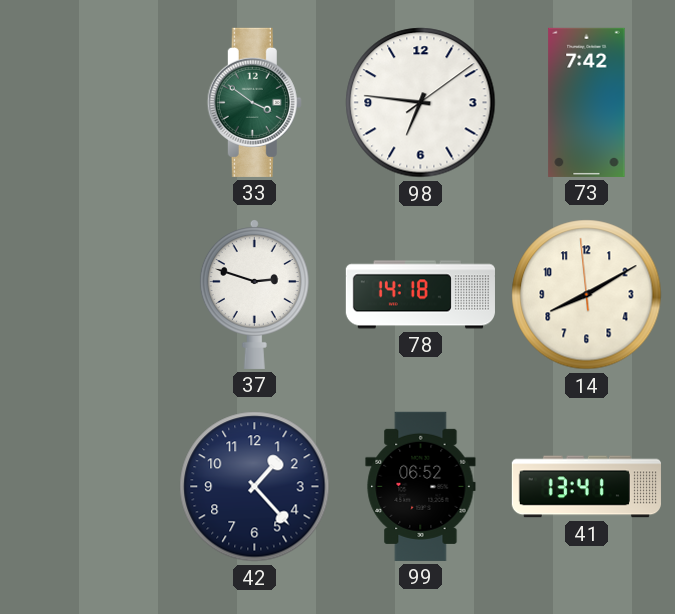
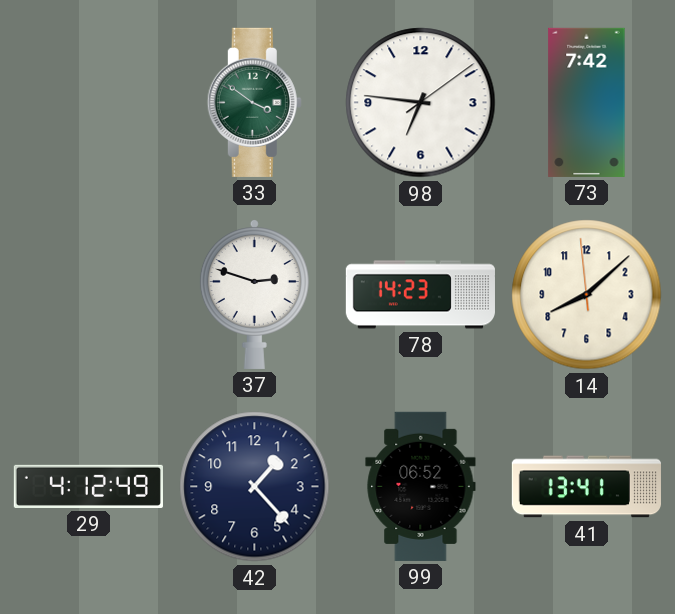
78: 14:18 -> 14:23 (420, 295)
14: 8:09 -> 8:07 (587, 295)
29: none -> 4:12 (88, 486)
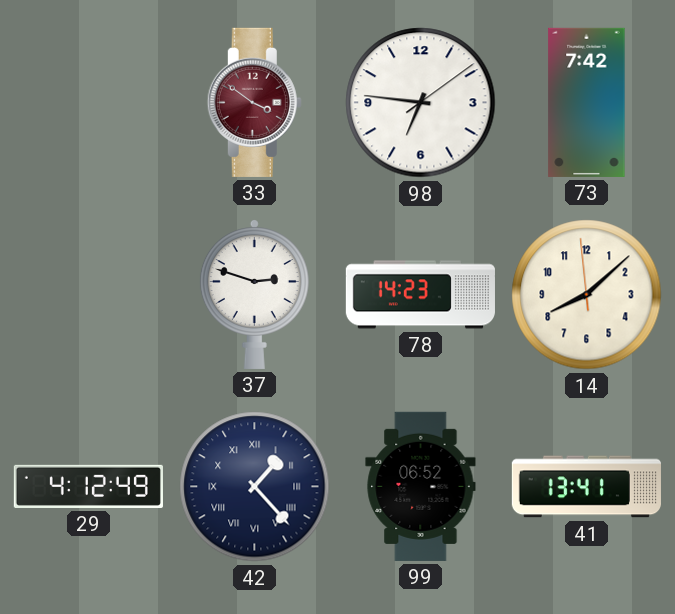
33 dial: green -> burgundy (254, 102)
42 numerals: Arabic -> Roman (255, 487)
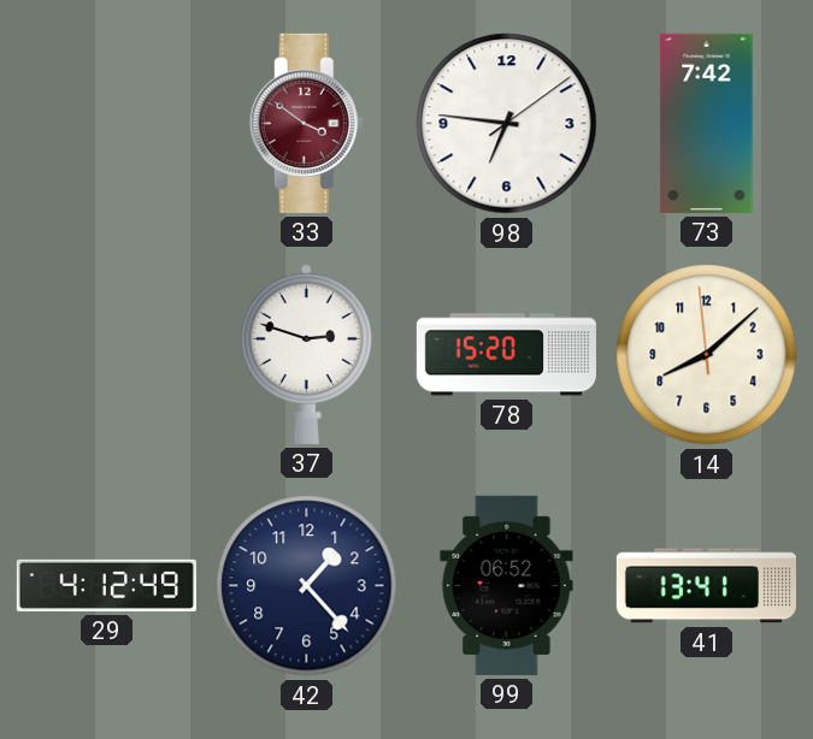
78: 14:23 -> 15:20 (506, 355)
42 numerals: Roman -> Arabic (307, 586)
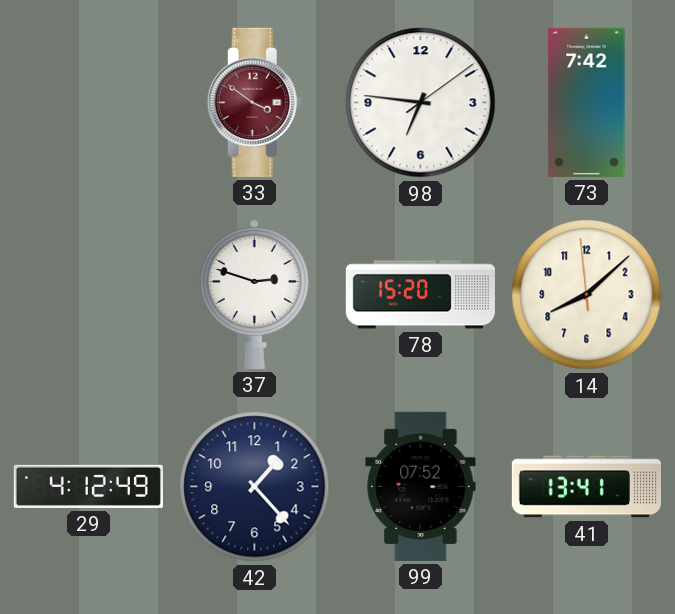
99: 06:52 -> 07:52 (421, 486)
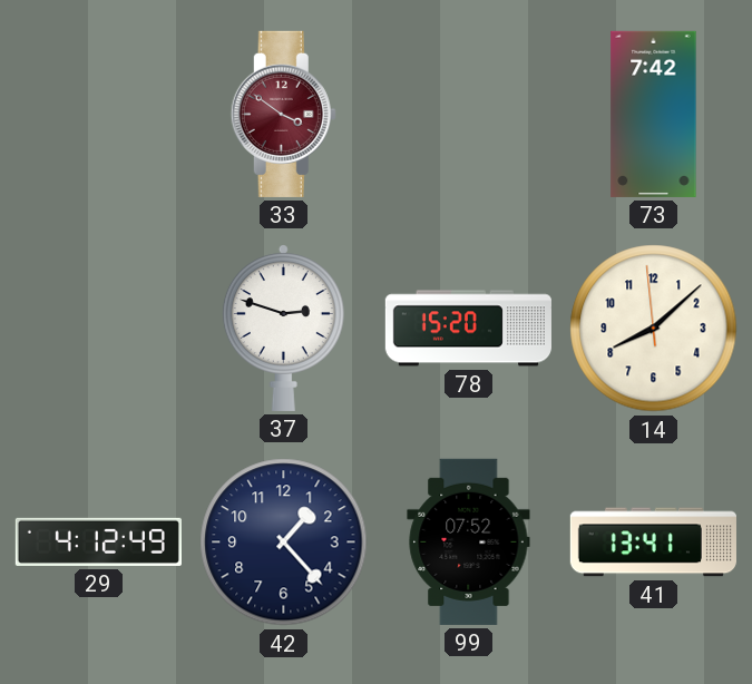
98: 6:46 -> none (421, 103)
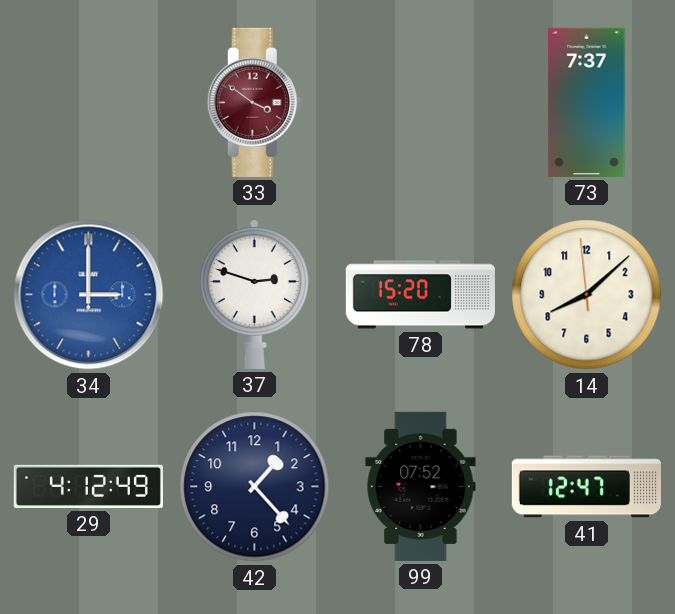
73: 7:42 -> 7:37 (587, 102)
34: none -> 3:00 (89, 295)
41: 13:41 -> 12:47 (586, 487)
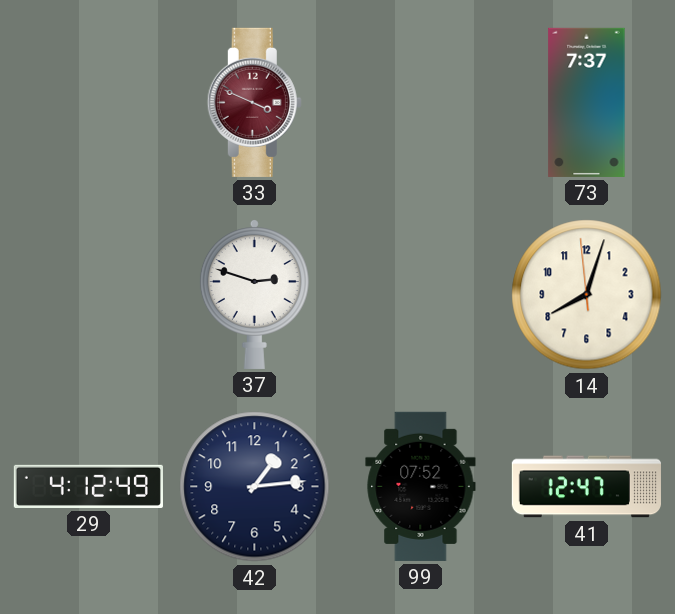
33: 3:51 -> 3:49 (254, 102)
34: 3:00 -> none (89, 295)
78: 15:20 -> none (420, 295)
14: 8:07 -> 8:02 (587, 295)
42: 1:23 -> 1:14 (255, 487)
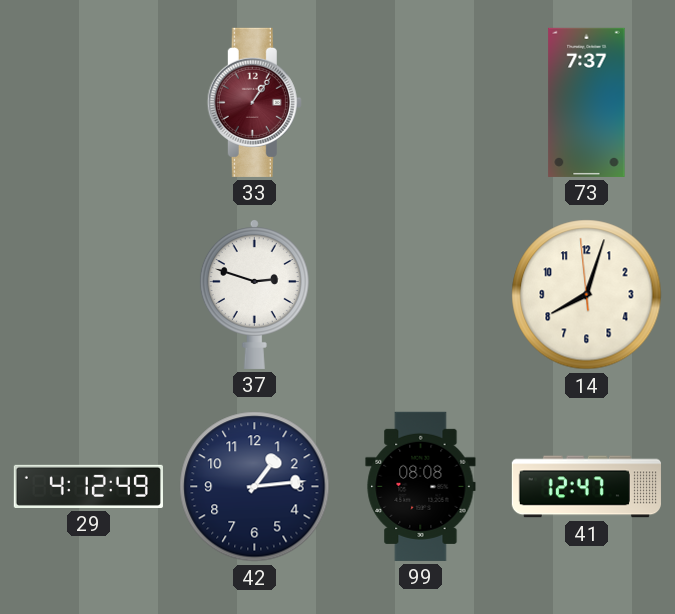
33: 3:49 -> 1:06 (254, 102)
99: 07:52 -> 08:08 (421, 486)
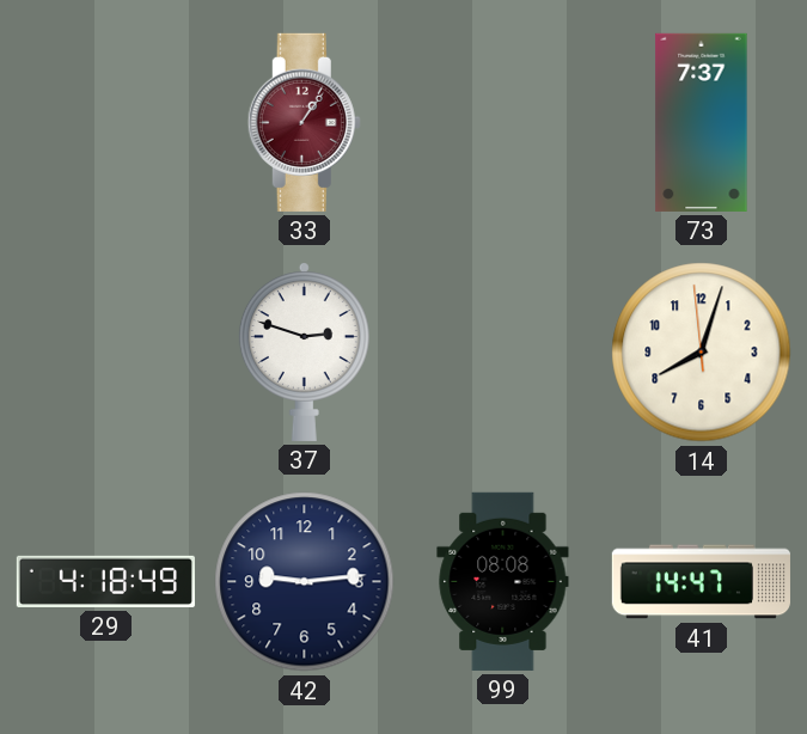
29: 4:12 -> 4:18 (105, 581)
42: 1:14 -> 9:14 (305, 582)
41: 12:47 -> 14:47 (701, 582)
